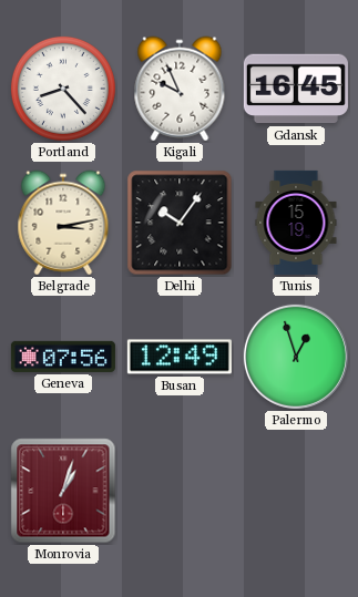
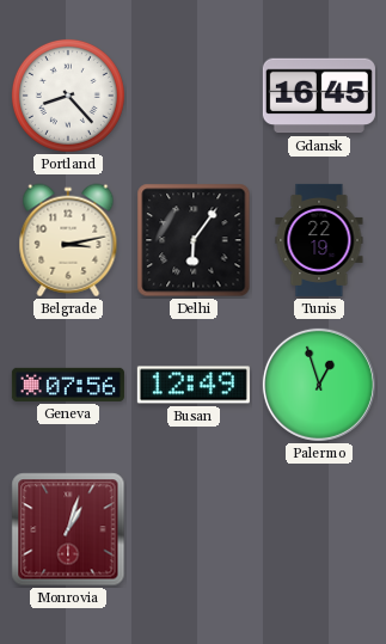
Kigali: 9:56 -> none (180, 89)
Delhi: 10:06 -> 6:06 (194, 240)
Tunis: 15:19 -> 22:19 (319, 240)
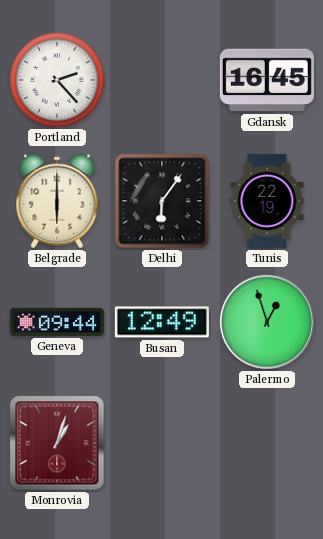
Portland: 8:23 -> 2:23 (57, 80)
Belgrade: 3:13 -> 6:00 (57, 201)
Geneva: 07:56 -> 09:44 (57, 322)
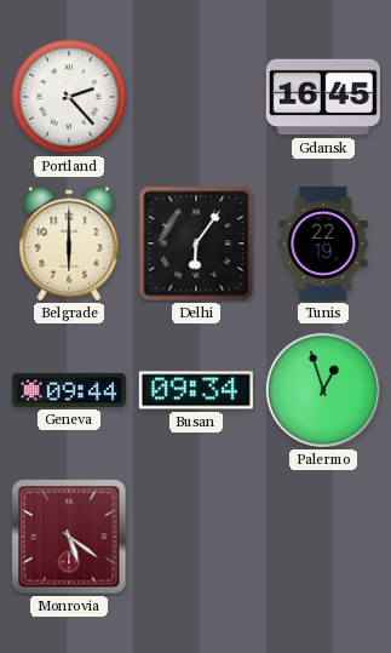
Busan: 12:49 -> 09:34 (196, 390)
Monrovia: 1:03 -> 5:21 (69, 537)
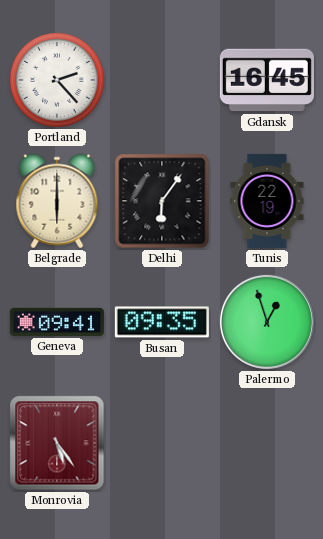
Geneva: 09:44 -> 09:41 (57, 322)
Busan: 09:34 -> 09:35 (162, 322)
Monrovia: 5:21 -> 5:24 (57, 443)
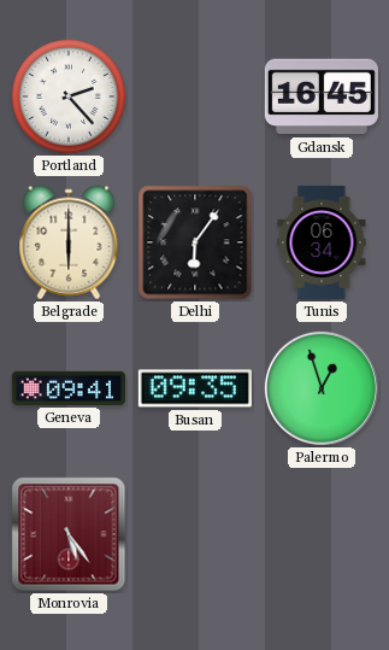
Tunis: 22:19 -> 06:34 (322, 242)
